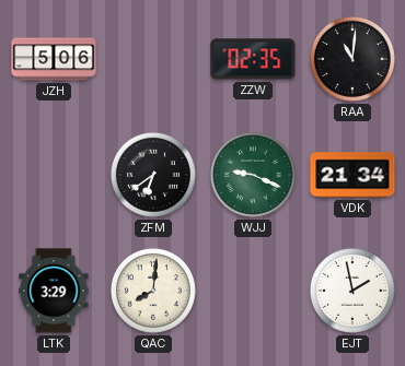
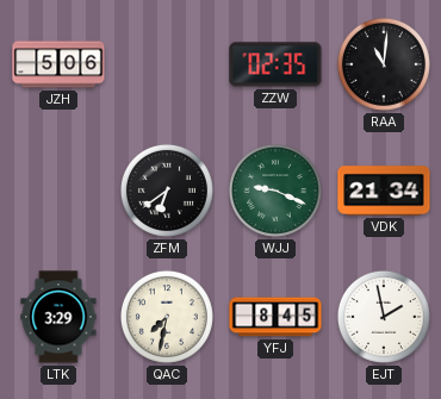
QAC: 8:01 -> 7:32 (167, 317)
YFJ: none -> 8:45 (275, 317)
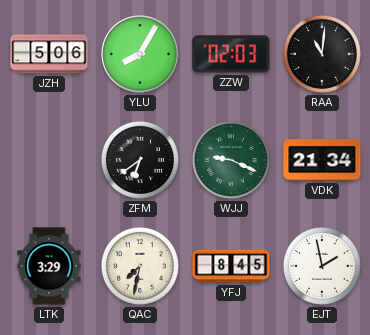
YLU: none -> 8:05 (140, 54)
ZZW: 02:35 -> 02:03 (231, 54)
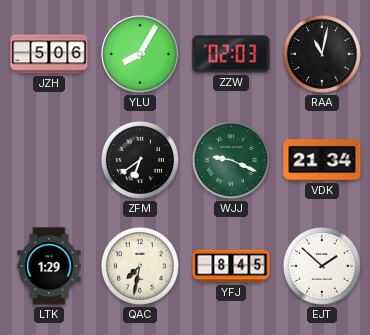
RAA: 11:01 -> 11:02 (322, 54)
LTK: 3:29 -> 1:29 (49, 266)
EJT: 1:58 -> 1:52 (322, 266)
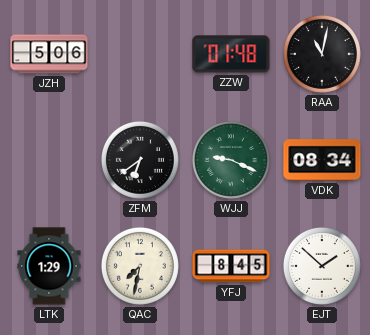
YLU: 8:05 -> none (140, 54)
ZZW: 02:03 -> 01:48 (231, 54)
VDK: 21:34 -> 08:34 (322, 160)
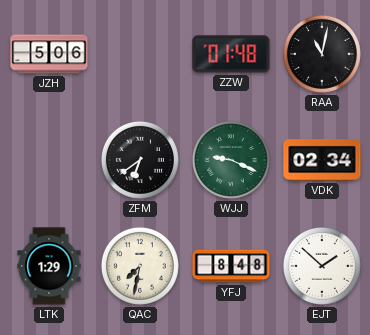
VDK: 08:34 -> 02:34 (322, 160)
YFJ: 8:45 -> 8:48 (231, 266)
